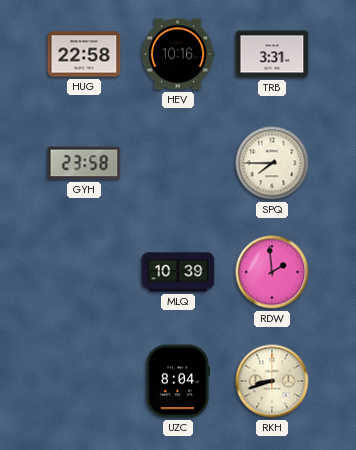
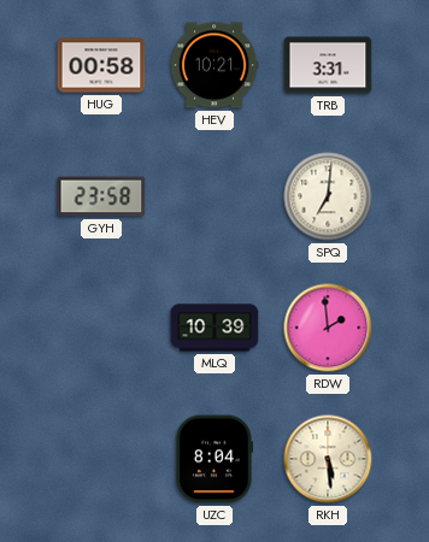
HUG: 22:58 -> 00:58 (101, 65)
HEV: 10:16 -> 10:21 (214, 65)
SPQ: 7:45 -> 7:01 (328, 196)
RKH: 8:42 -> 5:29 (328, 459)
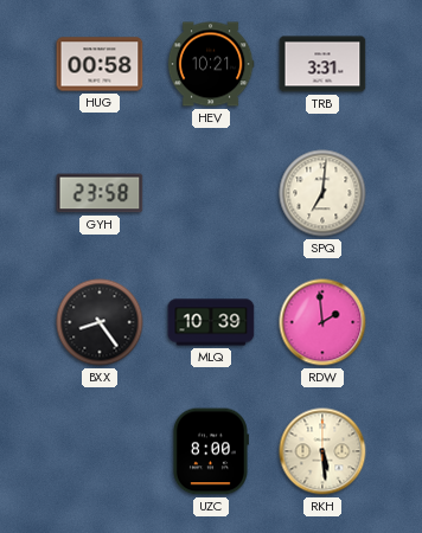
BXX: none -> 8:24 (100, 322)
UZC: 8:04 -> 8:00 (210, 451)
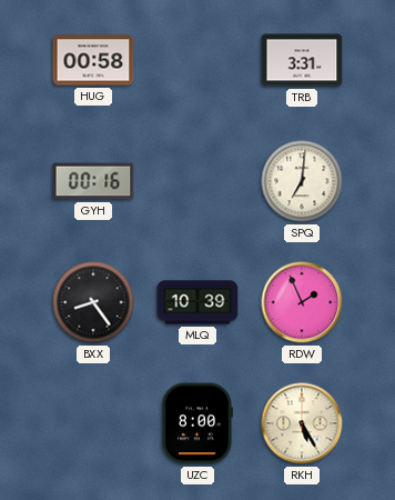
HEV: 10:21 -> none (211, 64)
GYH: 23:58 -> 00:16 (93, 181)
RDW: 1:59 -> 1:56 (302, 302)
RKH: 5:29 -> 5:25 (302, 423)
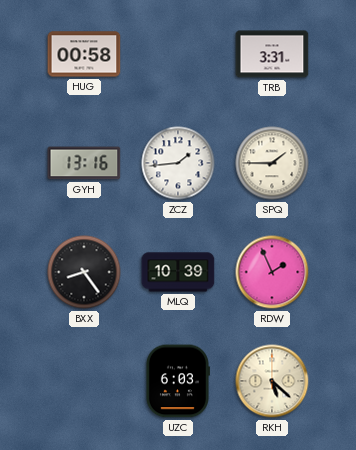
GYH: 00:16 -> 13:16 (84, 163)
ZCZ: none -> 1:44 (178, 163)
SPQ: 7:01 -> 1:45 (272, 163)
UZC: 8:00 -> 6:03 (177, 381)
RKH: 5:25 -> 5:22 (272, 381)
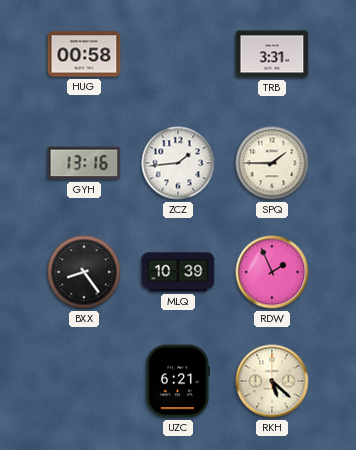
UZC: 6:03 -> 6:21 (177, 381)
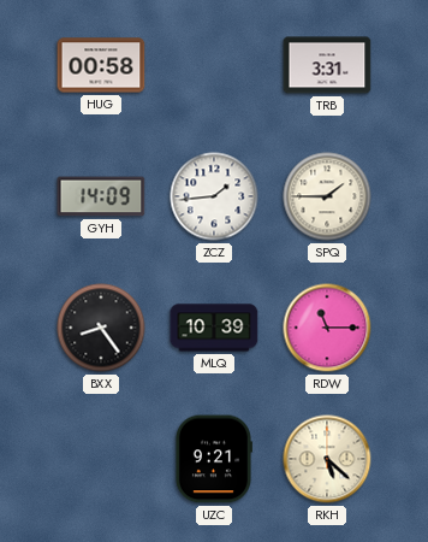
GYH: 13:16 -> 14:09 (101, 196)
RDW: 1:56 -> 11:15 (327, 328)
UZC: 6:21 -> 9:21 (213, 459)
